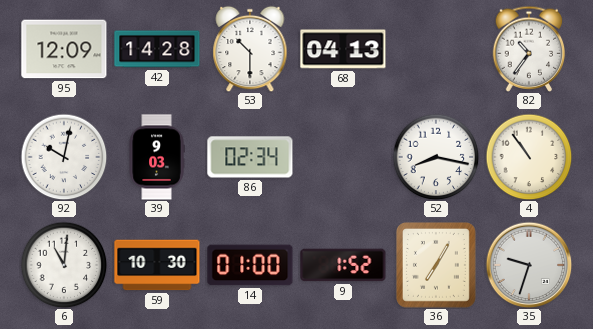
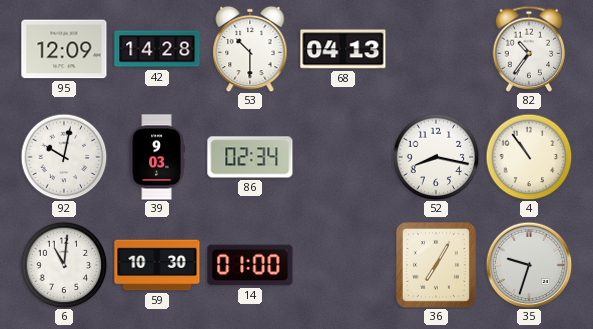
9: 1:52 -> none (343, 265)
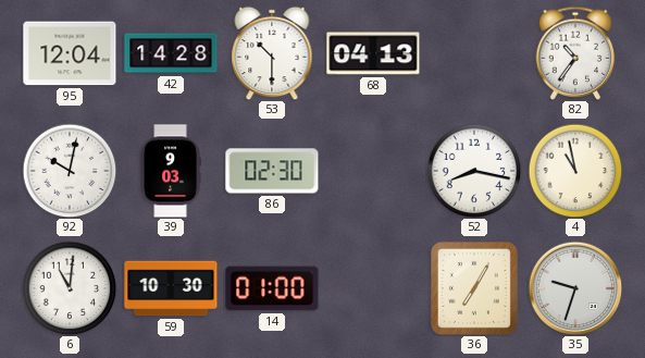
95: 12:09 -> 12:04 (70, 53)
86: 02:34 -> 02:30 (272, 171)
4: 10:54 -> 10:58 (575, 171)
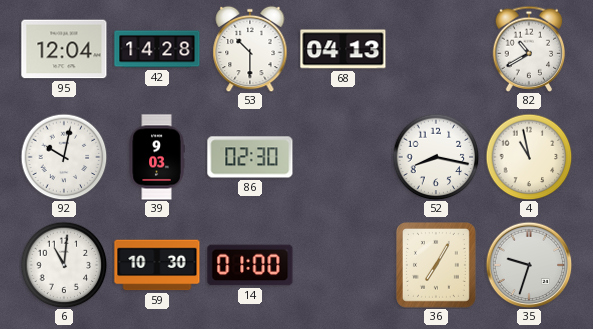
82: 10:36 -> 10:40 (529, 49)
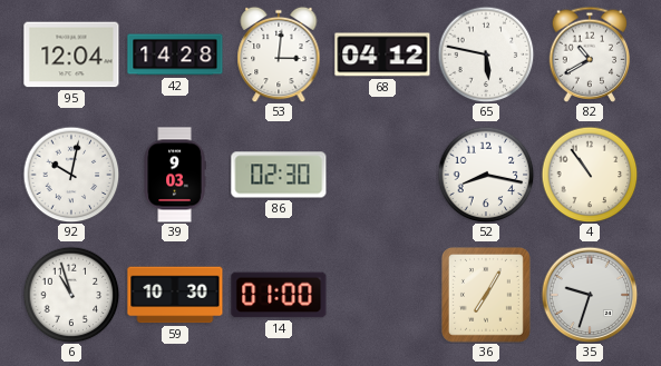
53: 10:30 -> 3:01 (279, 55)
68: 04:13 -> 04:12 (382, 55)
65: none -> 5:47 (486, 55)
4: 10:58 -> 10:54 (590, 175)
6: 11:01 -> 10:57 (71, 295)
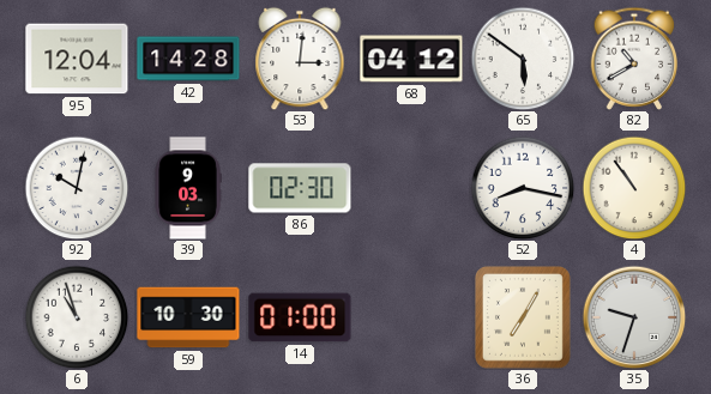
65: 5:47 -> 5:51 (523, 59)
